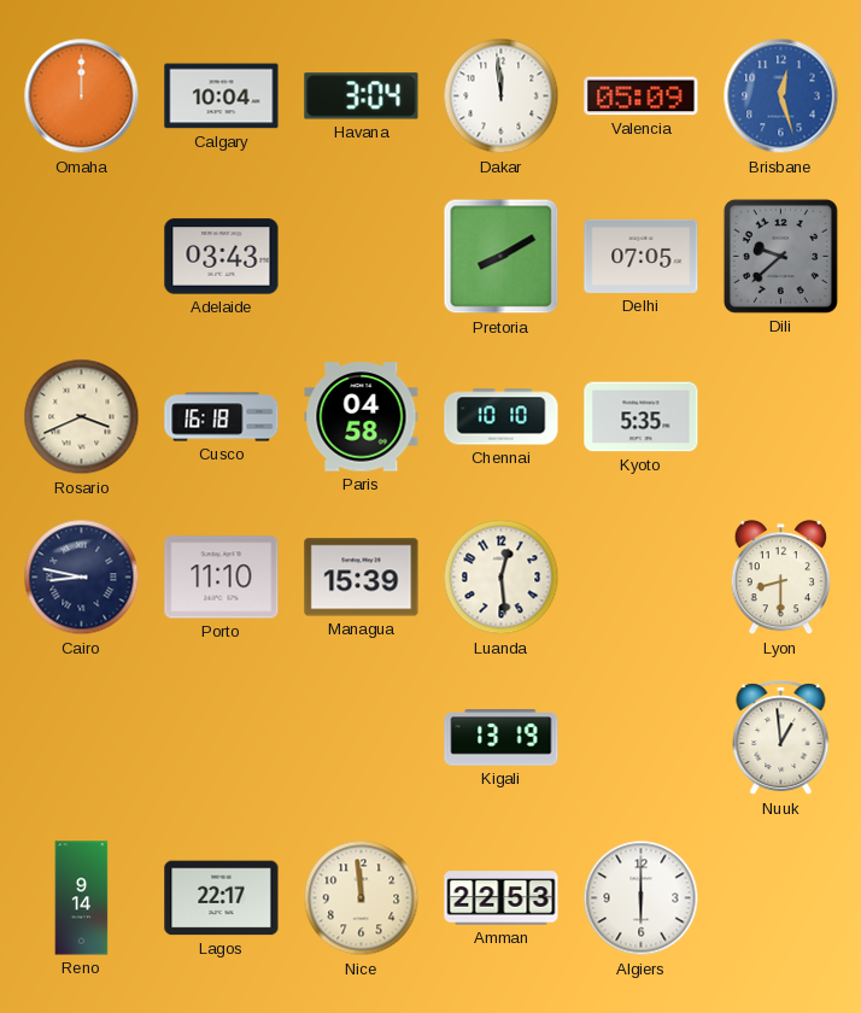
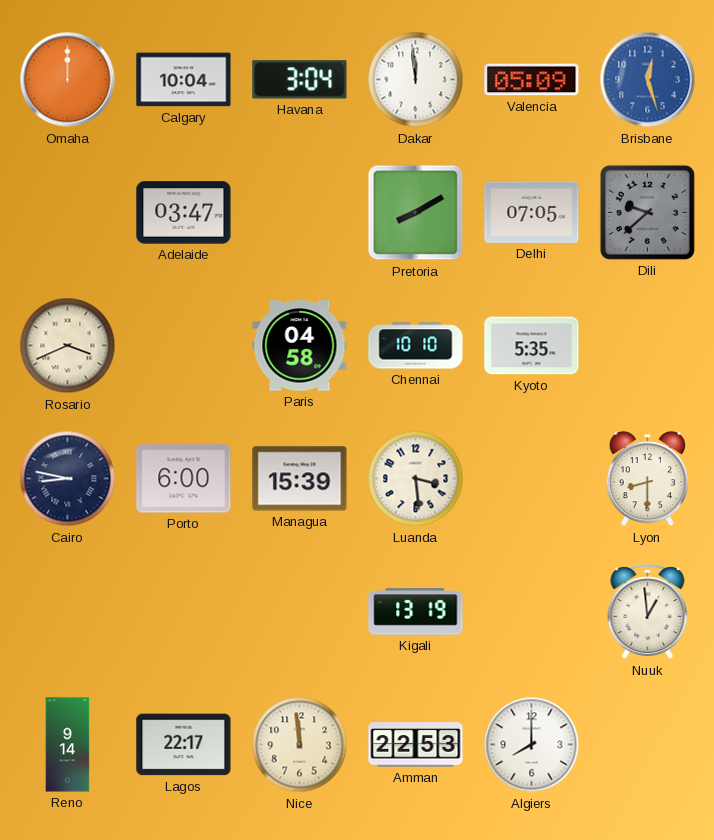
Adelaide: 03:43 -> 03:47 (184, 213)
Cusco: 16:18 -> none (222, 417)
Porto: 11:10 -> 6:00 (184, 479)
Luanda: 12:29 -> 3:29 (416, 479)
Algiers: 6:00 -> 8:00 (532, 745)
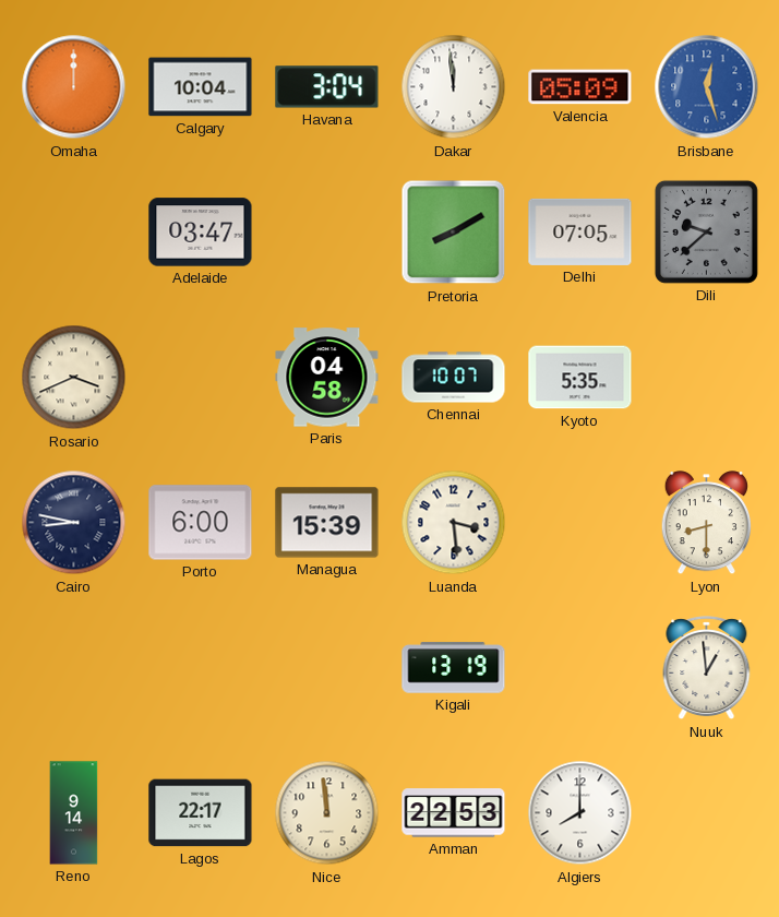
Chennai: 10:10 -> 10:07 (454, 378)
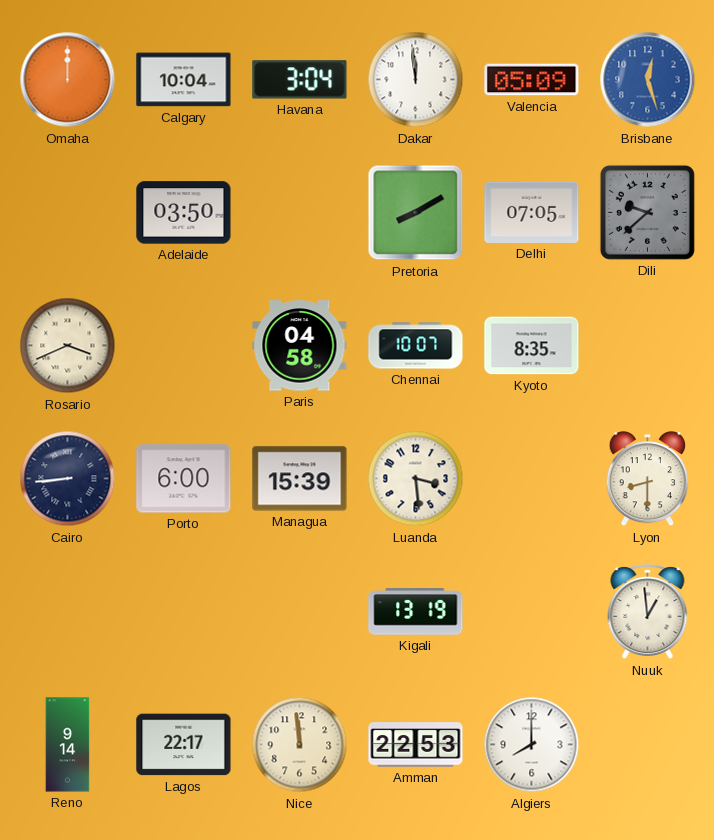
Adelaide: 03:47 -> 03:50 (184, 213)
Kyoto: 5:35 -> 8:35 (532, 346)
Cairo: 8:47 -> 8:44 (68, 479)
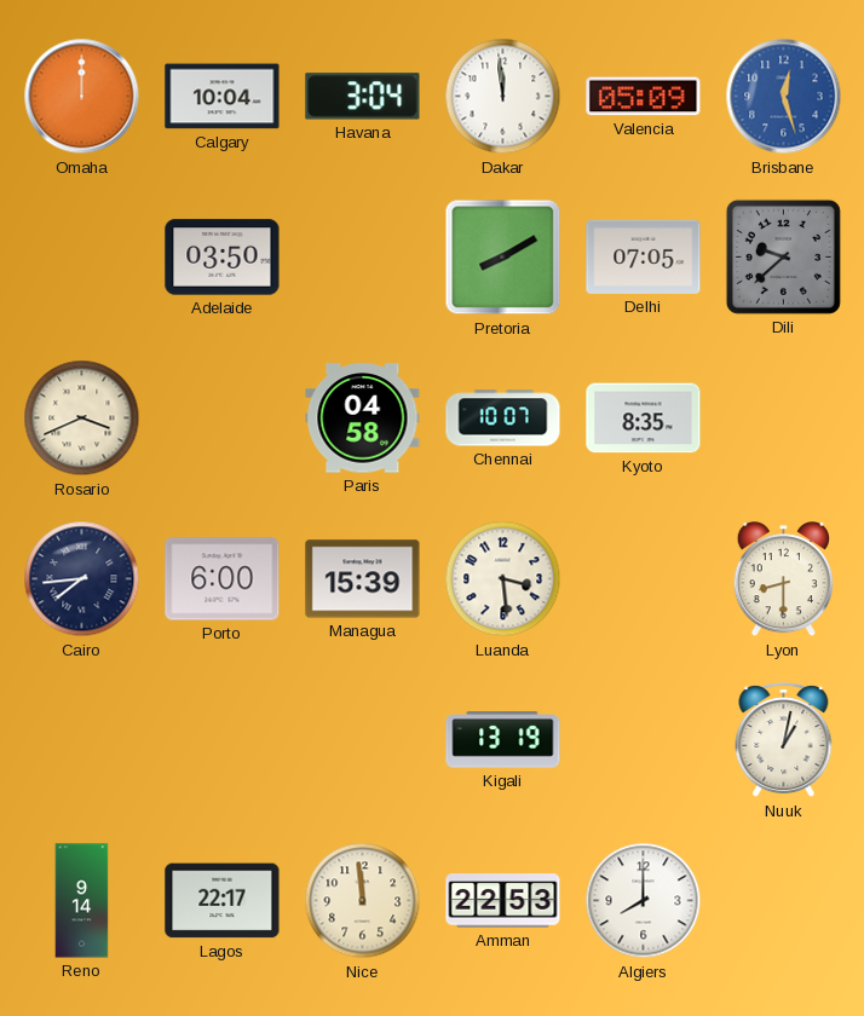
Cairo: 8:44 -> 7:44 (82, 579)
Nuuk: 12:59 -> 1:02 (784, 740)
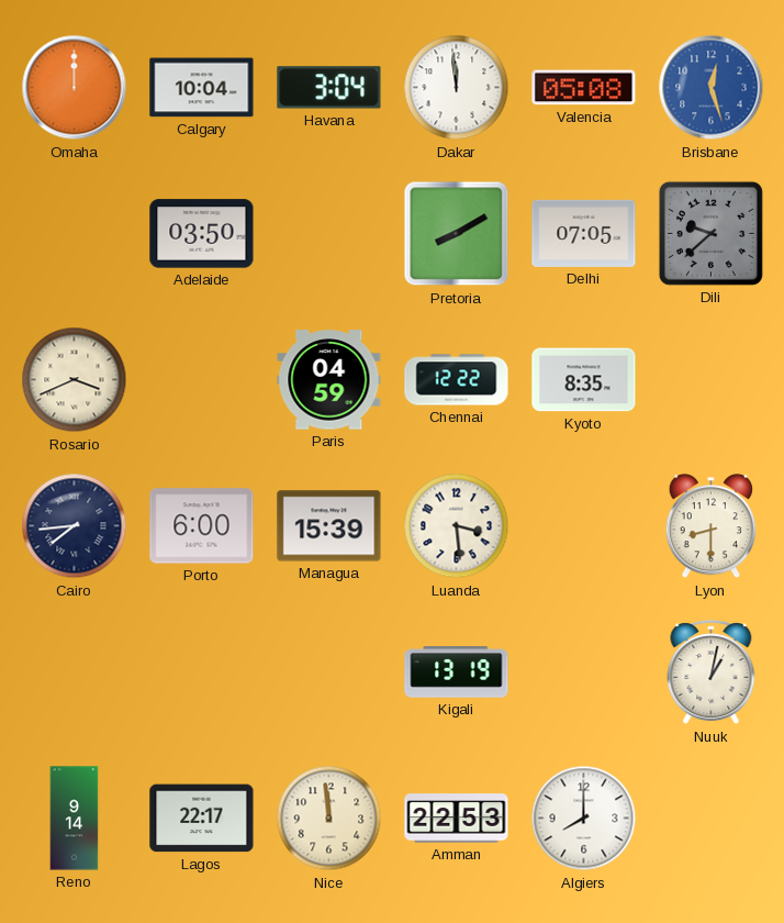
Valencia: 05:09 -> 05:08 (584, 88)
Paris: 04:58 -> 04:59 (329, 380)
Chennai: 10:07 -> 12:22 (457, 380)
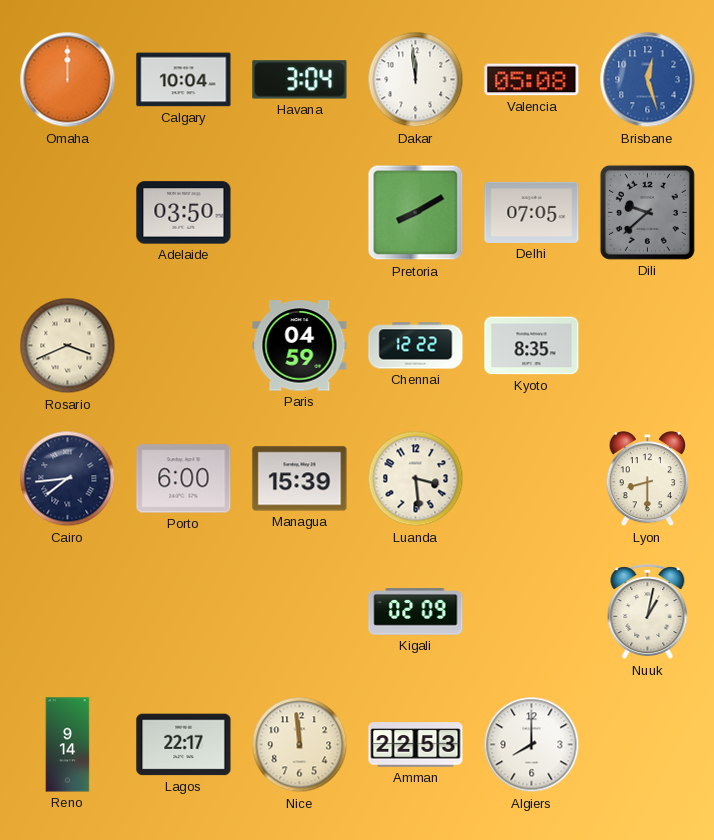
Kigali: 13:19 -> 02:09 (416, 612)
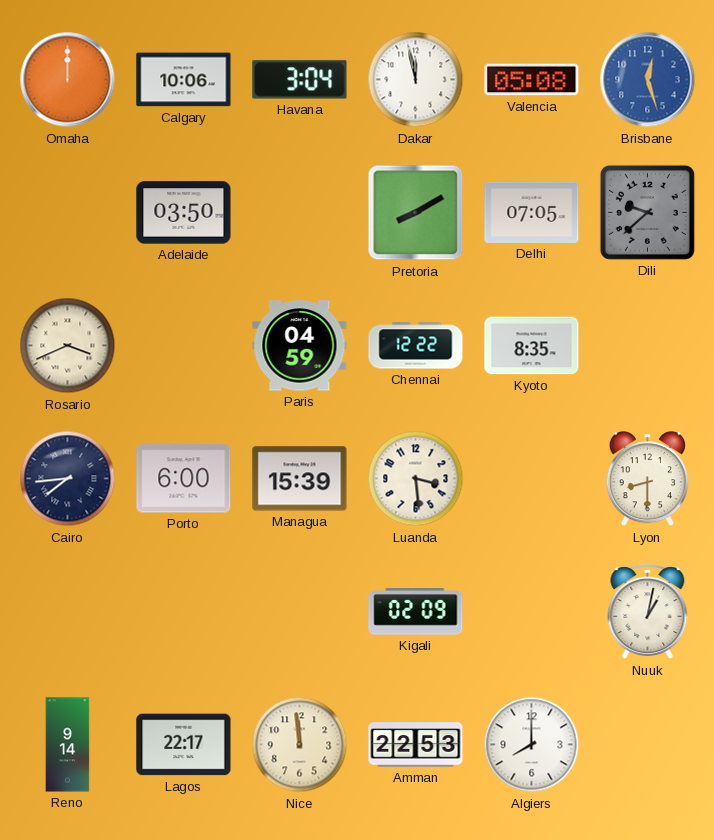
Calgary: 10:04 -> 10:06 (184, 80)
Dakar: 11:59 -> 11:58 (416, 80)
